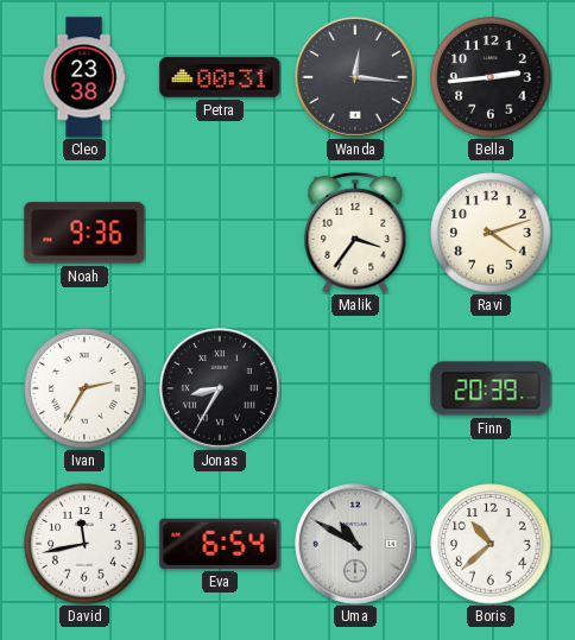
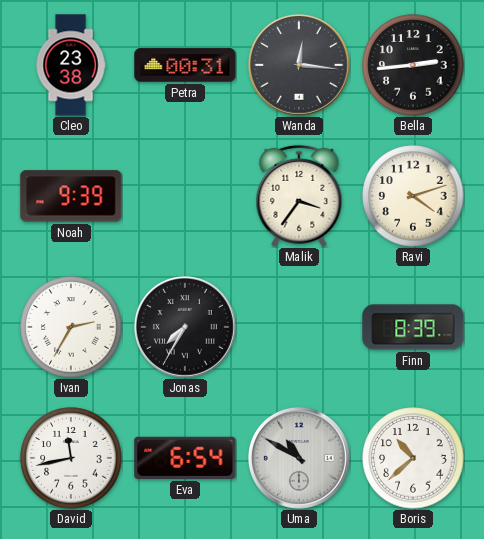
Noah: 9:36 -> 9:39 (71, 196)
Jonas: 8:35 -> 7:35 (185, 327)
Finn: 20:39 -> 8:39 (413, 327)
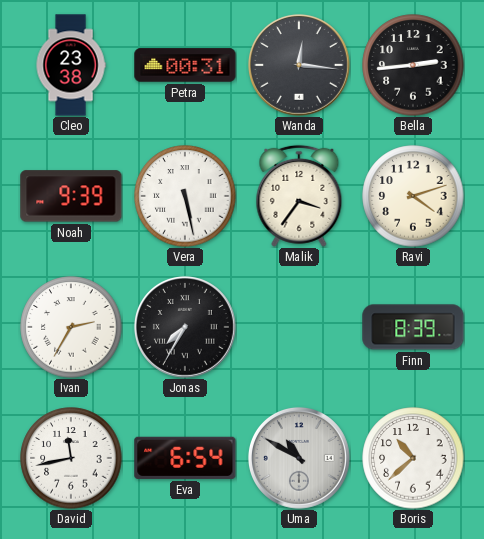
Vera: none -> 5:28 (185, 196)
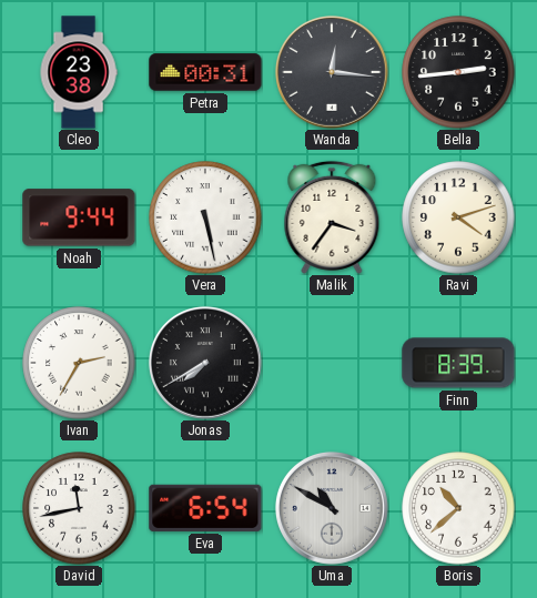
Noah: 9:39 -> 9:44 (79, 217)
Jonas: 7:35 -> 7:40 (205, 363)
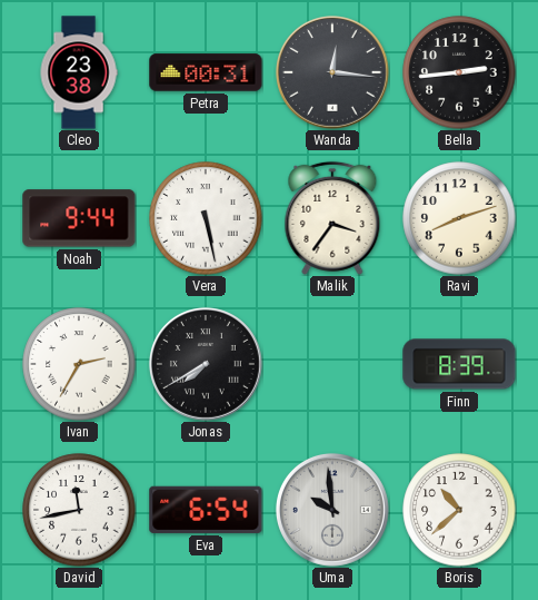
Ravi: 4:12 -> 8:12 (459, 218)
Uma: 10:50 -> 9:59 (332, 510)
